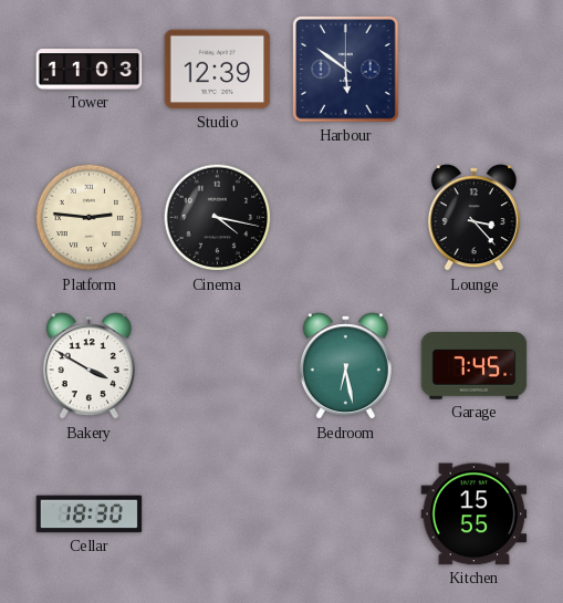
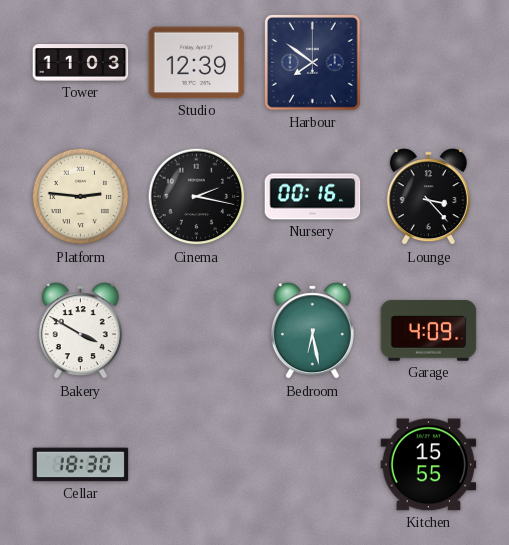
Harbour: 5:51 -> 7:51 (313, 63)
Cinema: 4:17 -> 2:17 (197, 197)
Nursery: none -> 00:16 (313, 197)
Garage: 7:45 -> 4:09 (429, 331)
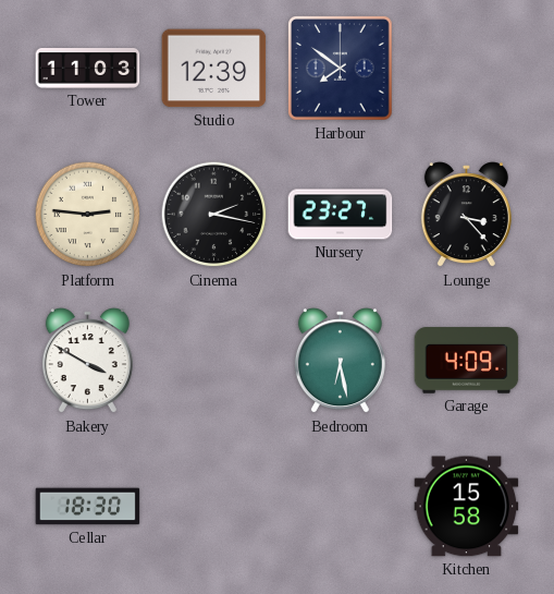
Nursery: 00:16 -> 23:27 (341, 215)
Kitchen: 15:55 -> 15:58 (467, 507)
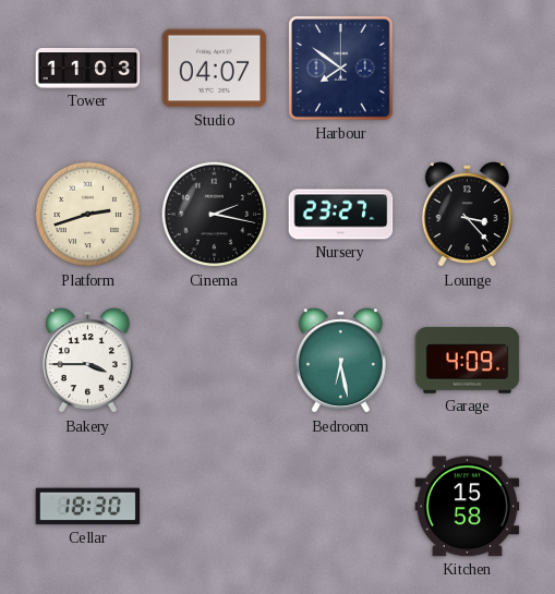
Studio: 12:39 -> 04:07 (215, 69)
Platform: 2:46 -> 2:42 (88, 215)
Bakery: 3:50 -> 3:45 (87, 361)
